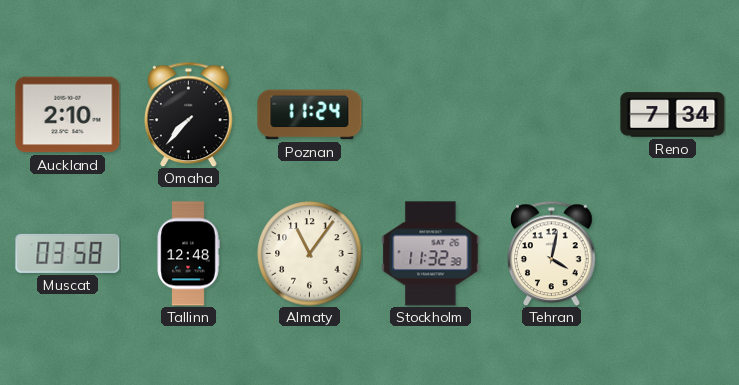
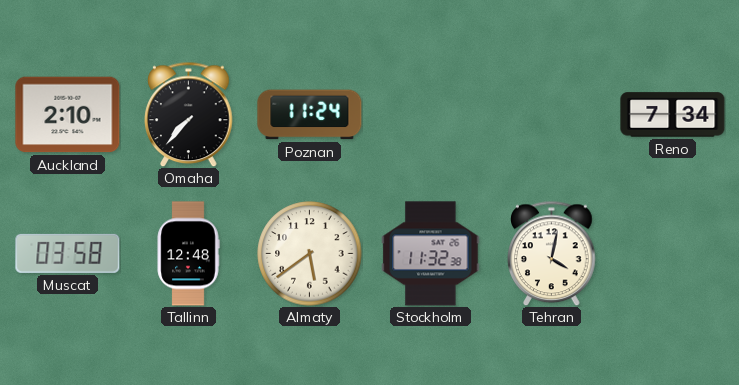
Almaty: 11:06 -> 5:39 (310, 254)
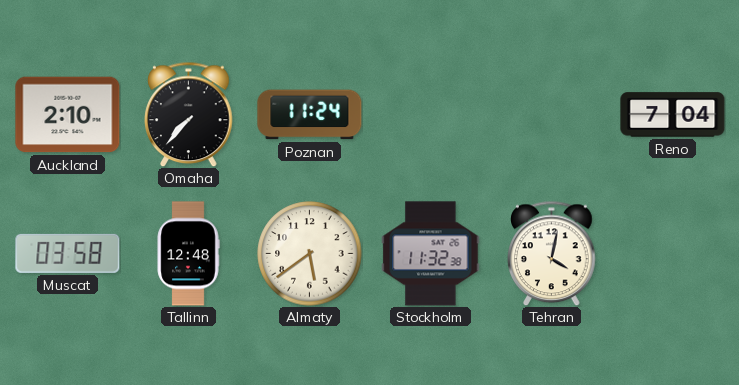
Reno: 7:34 -> 7:04 (673, 115)
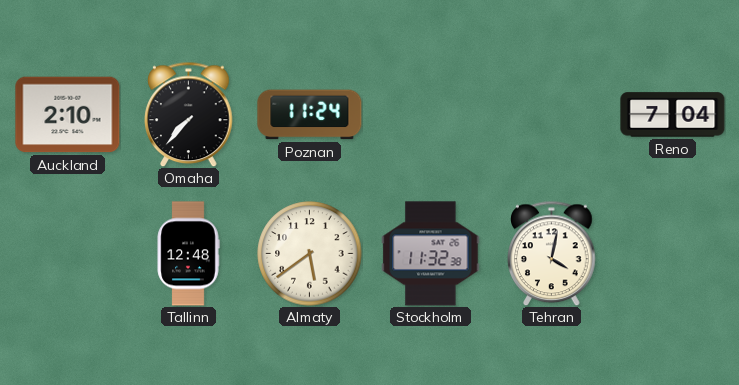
Muscat: 03:58 -> none (68, 253)
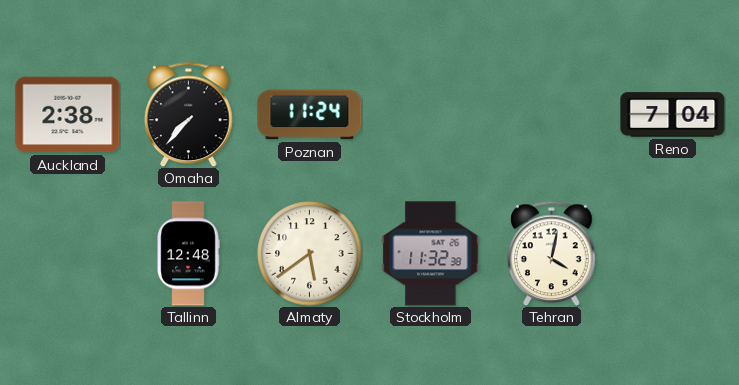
Auckland: 2:10 -> 2:38 (68, 115)
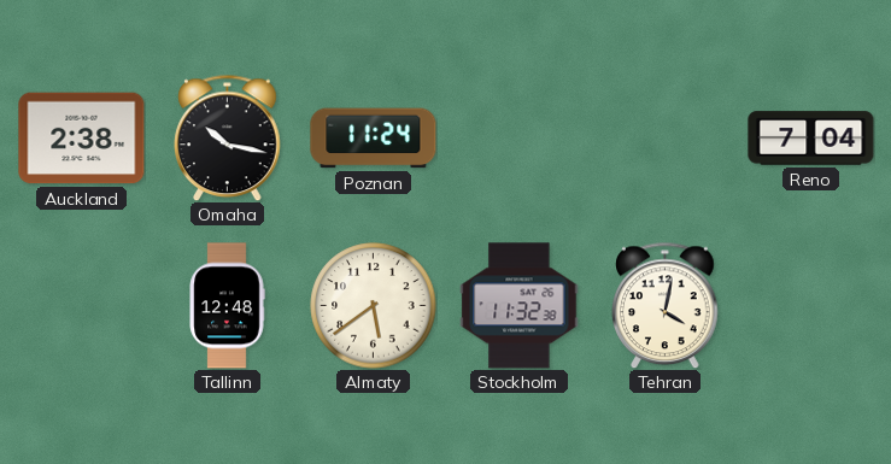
Omaha: 7:37 -> 10:17 (228, 137)
